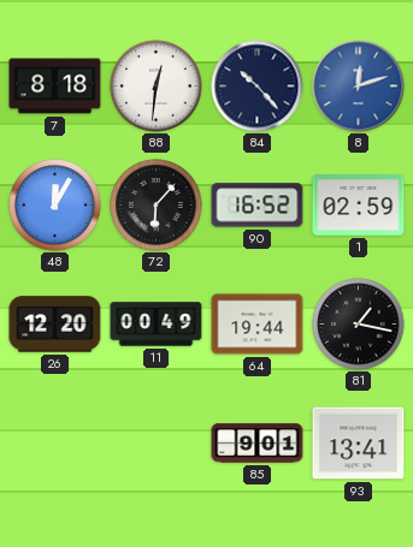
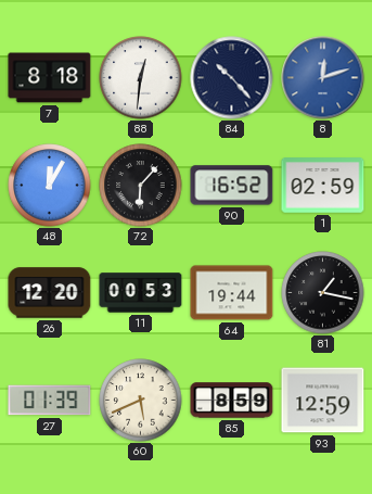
11: 00:49 -> 00:53 (141, 293)
27: none -> 01:39 (50, 401)
60: none -> 5:41 (141, 401)
85: 9:01 -> 8:59 (232, 401)
93: 13:41 -> 12:59 (323, 401)
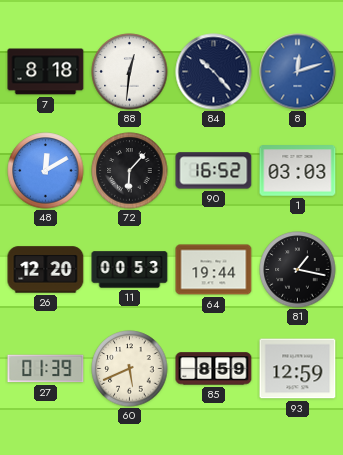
48: 12:05 -> 12:10 (46, 171)
1: 02:59 -> 03:03 (298, 171)
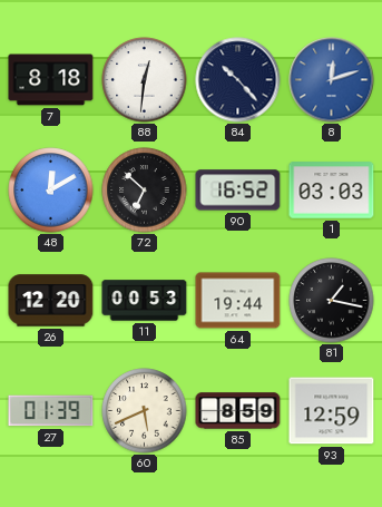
72: 6:07 -> 6:52 (145, 191)
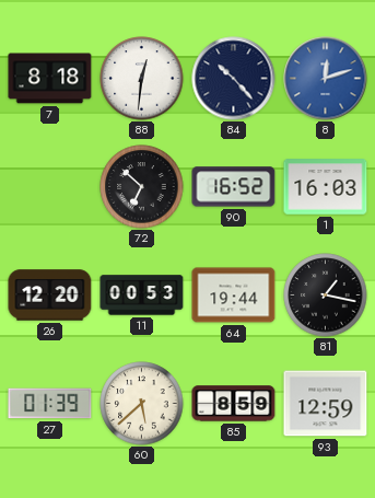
48: 12:10 -> none (51, 191)
1: 03:03 -> 16:03 (326, 187)
60: 5:41 -> 5:38 (142, 404)
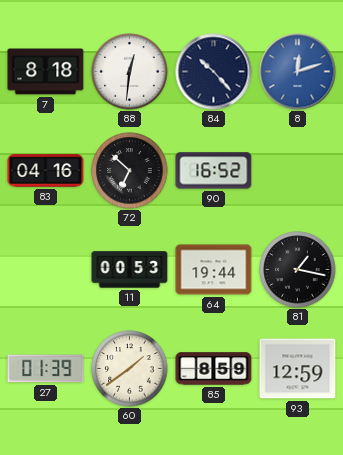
83: none -> 04:16 (46, 171)
1: 16:03 -> none (326, 187)
26: 12:20 -> none (50, 296)
60: 5:38 -> 1:39 (130, 369)
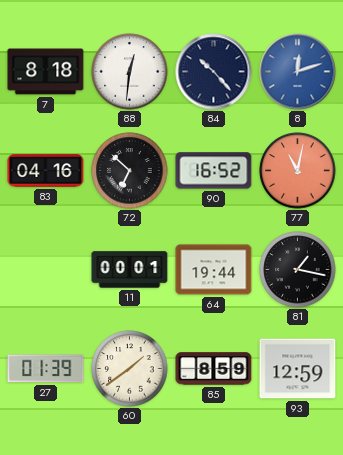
77: none -> 11:02 (298, 171)
11: 00:53 -> 00:01 (130, 270)
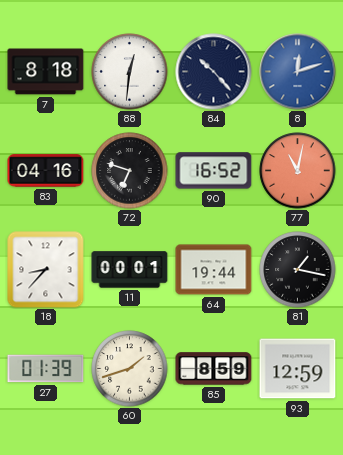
72: 6:52 -> 6:48 (130, 171)
18: none -> 8:37 (46, 270)
60: 1:39 -> 1:42 (130, 369)
